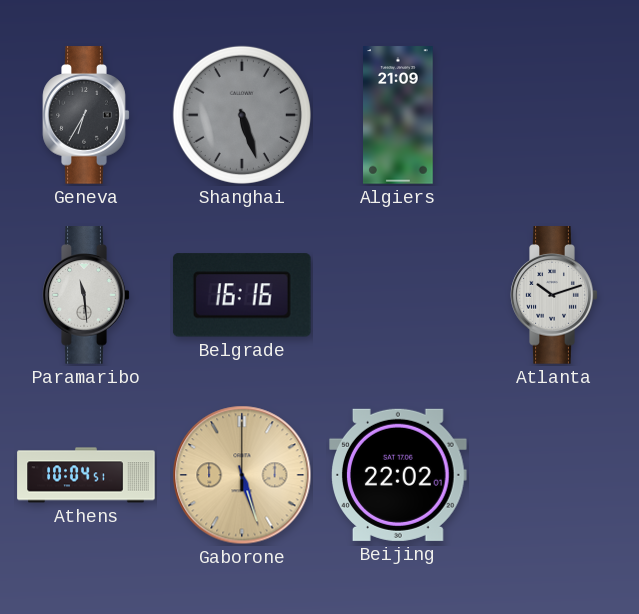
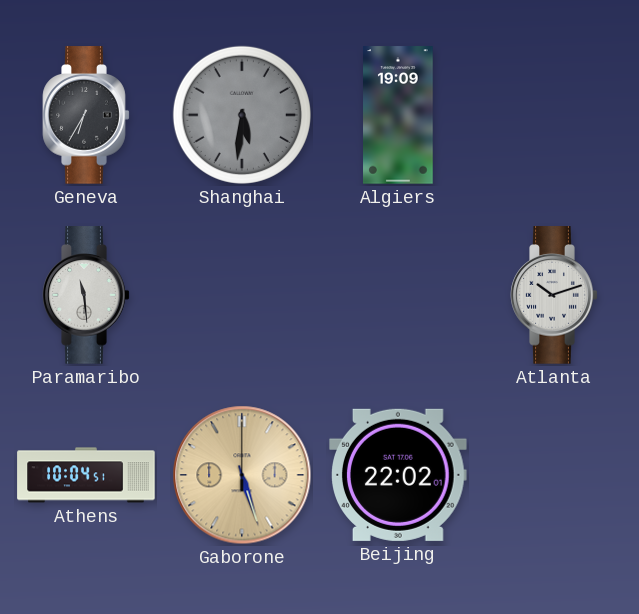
Shanghai: 5:27 -> 5:31 (242, 115)
Algiers: 21:09 -> 19:09 (399, 115)
Belgrade: 16:16 -> none (242, 295)
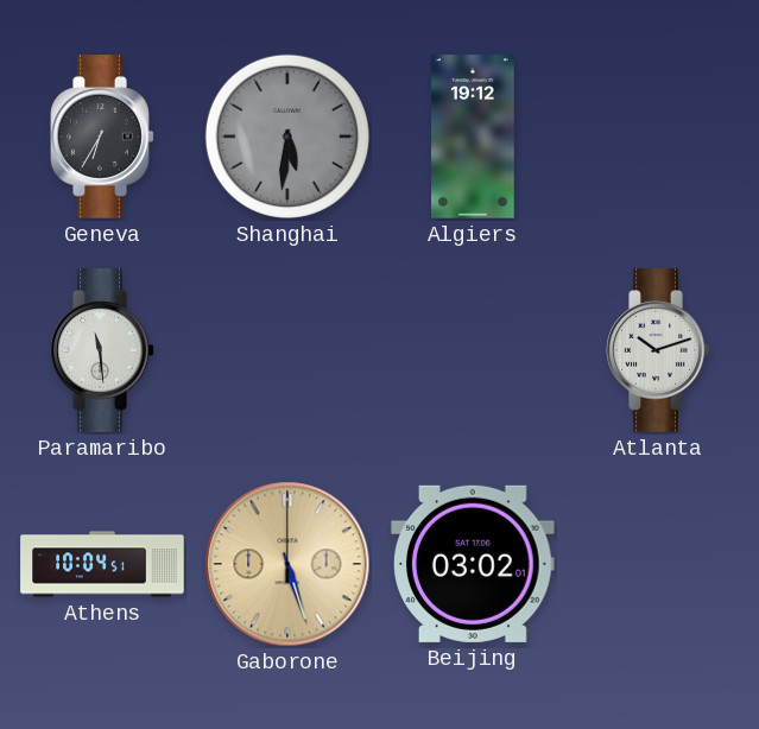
Algiers: 19:09 -> 19:12 (474, 137)
Beijing: 22:02 -> 03:02 (474, 564)
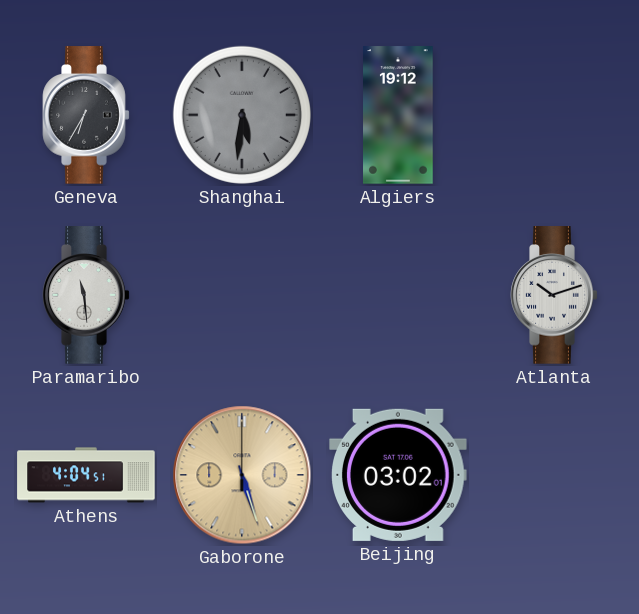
Athens: 10:04 -> 4:04 (86, 475)
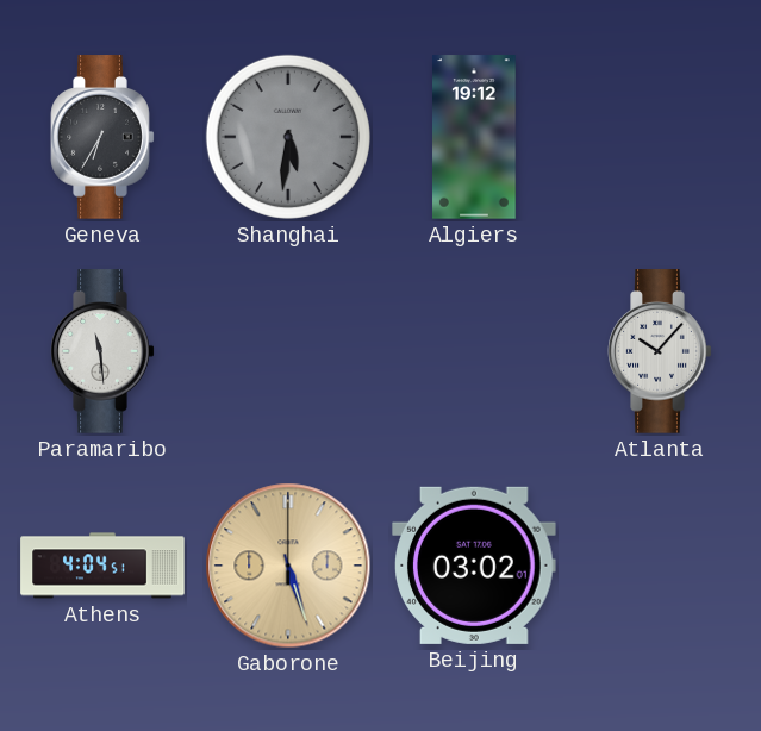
Atlanta: 10:12 -> 10:07 (660, 351)
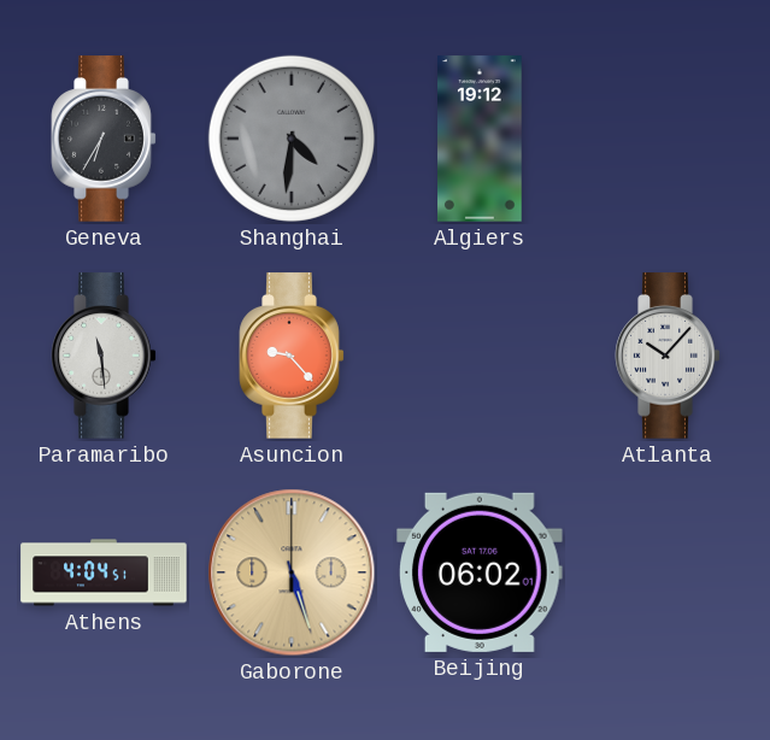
Shanghai: 5:31 -> 4:31 (292, 139)
Asuncion: none -> 9:23 (292, 356)
Beijing: 03:02 -> 06:02 (481, 572)
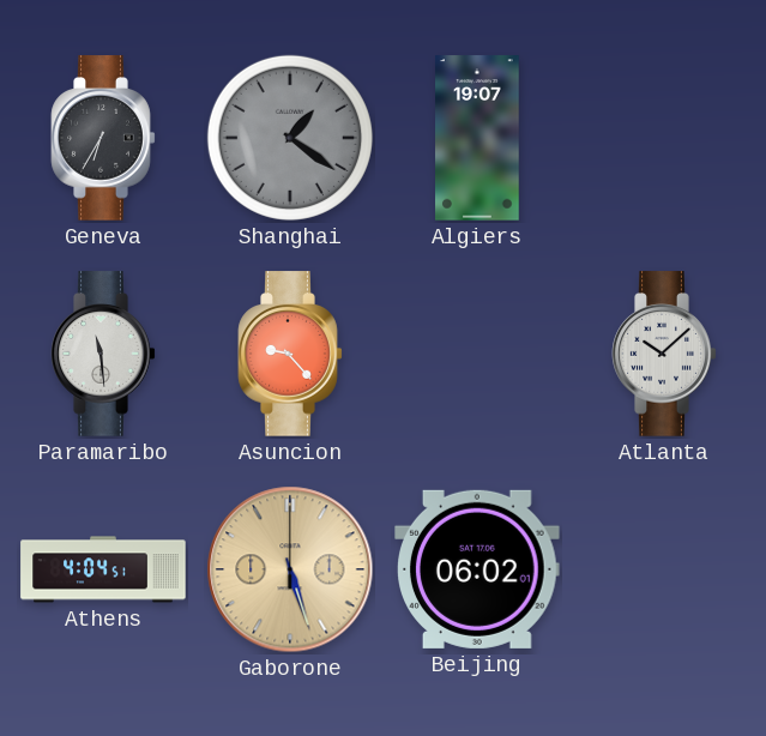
Shanghai: 4:31 -> 1:21 (290, 138)
Algiers: 19:12 -> 19:07 (478, 138)
Atlanta: 10:07 -> 10:08 (664, 354)
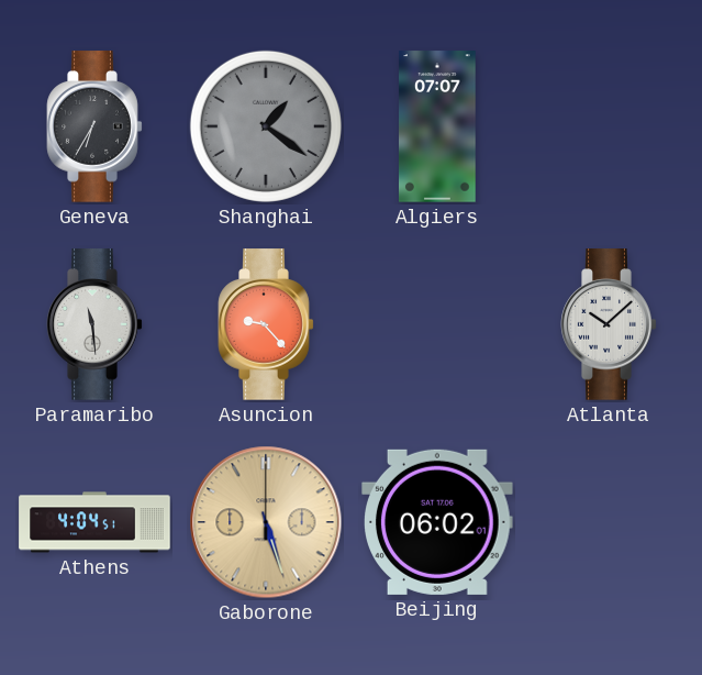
Algiers: 19:07 -> 07:07 (438, 126)
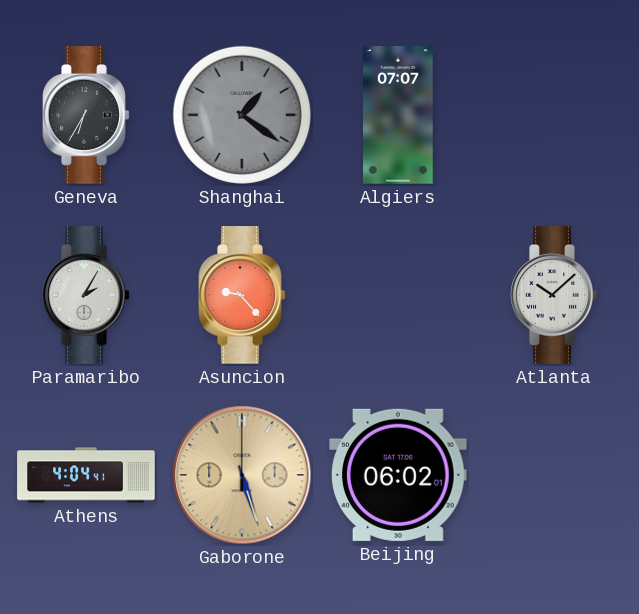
Paramaribo: 11:29 -> 2:05 (86, 295)
Athens: 4:04:51 -> 4:04:41 (86, 475)
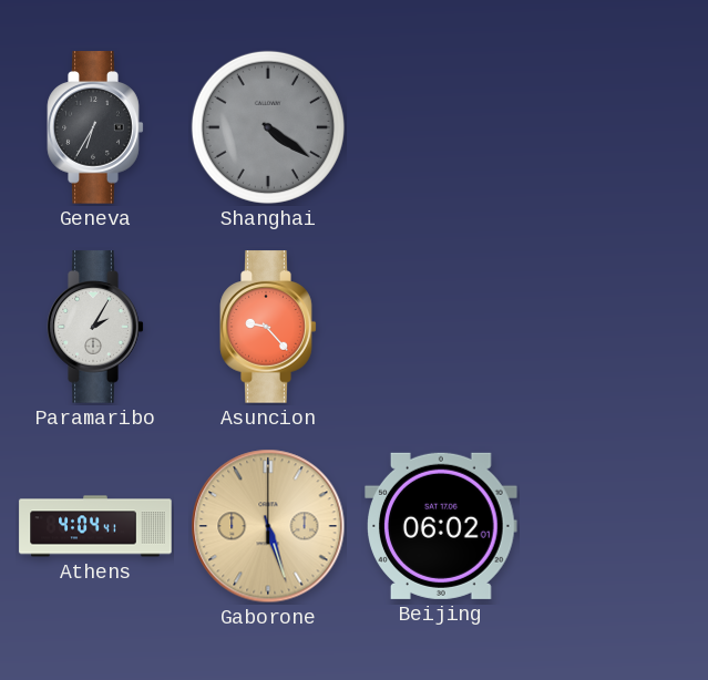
Shanghai: 1:21 -> 4:21 (268, 127)
Algiers: 07:07 -> none (399, 115)
Atlanta: 10:08 -> none (554, 295)
